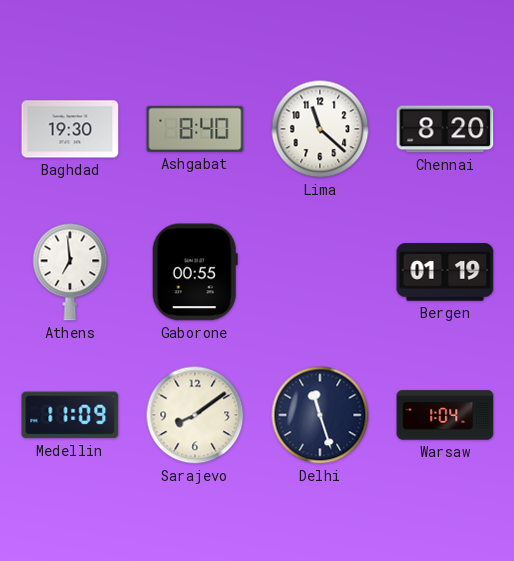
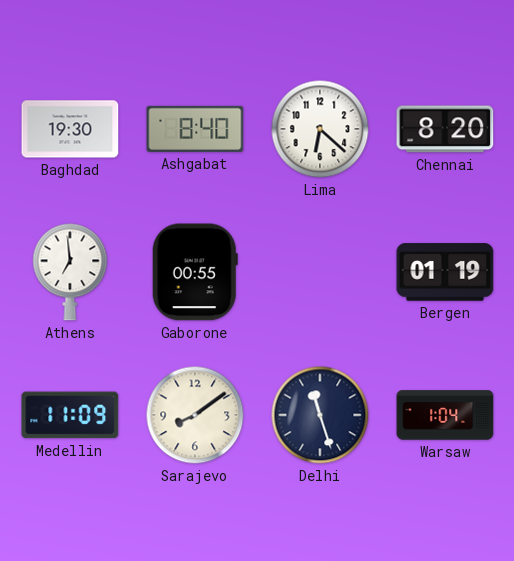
Lima: 11:22 -> 6:22 (320, 129)
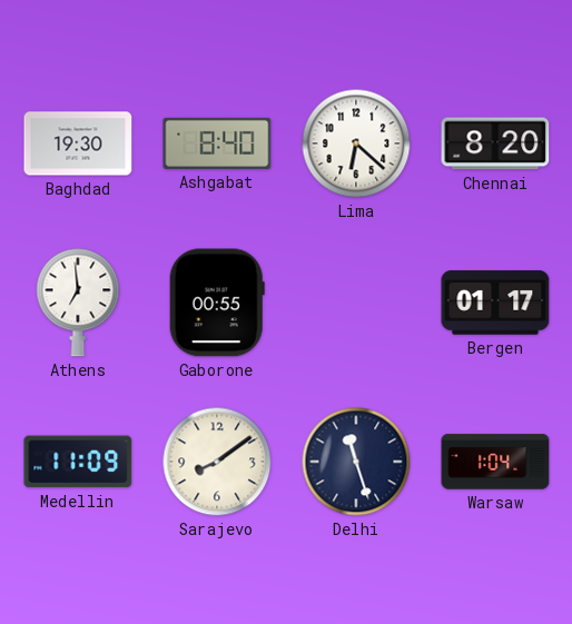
Bergen: 01:19 -> 01:17 (495, 303)
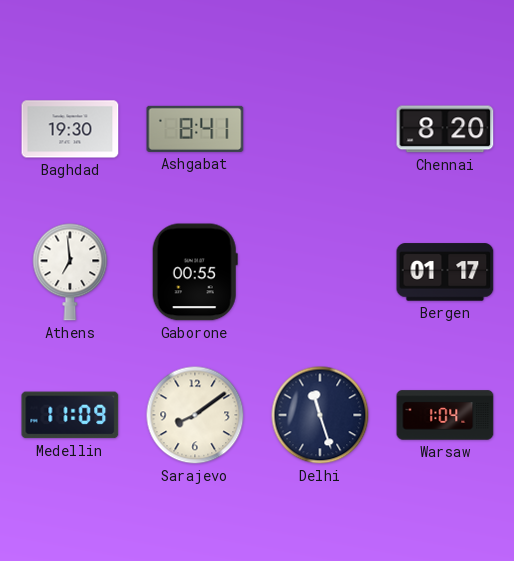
Ashgabat: 8:40 -> 8:41 (195, 129)
Lima: 6:22 -> none (356, 143)
